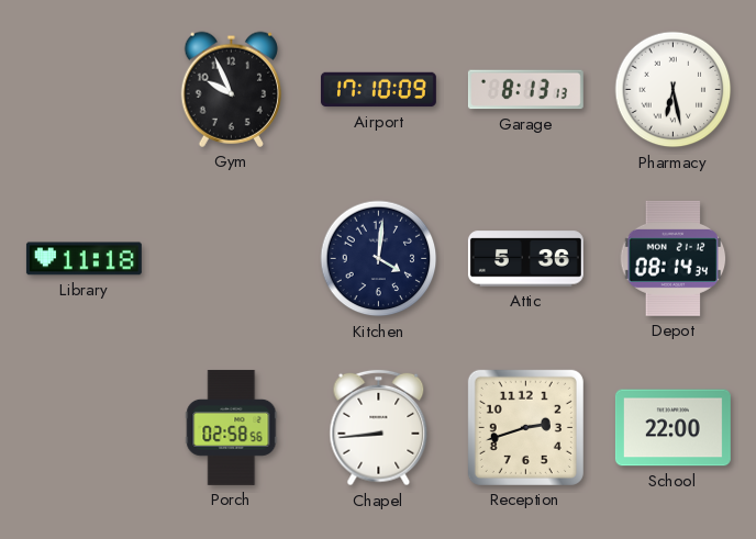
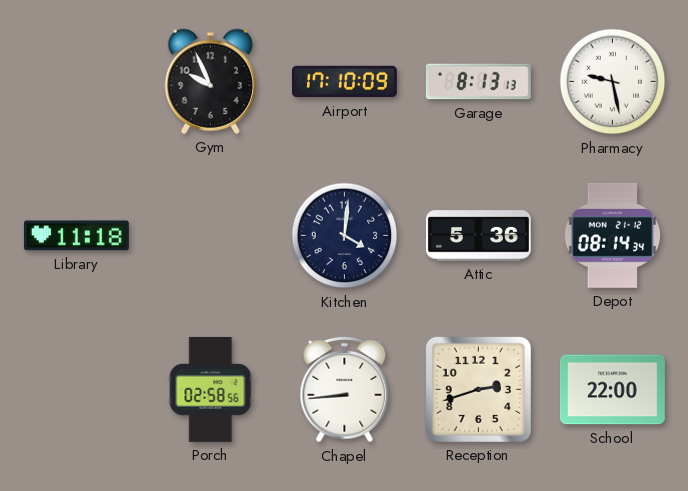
Pharmacy: 6:28 -> 9:28 (613, 82)
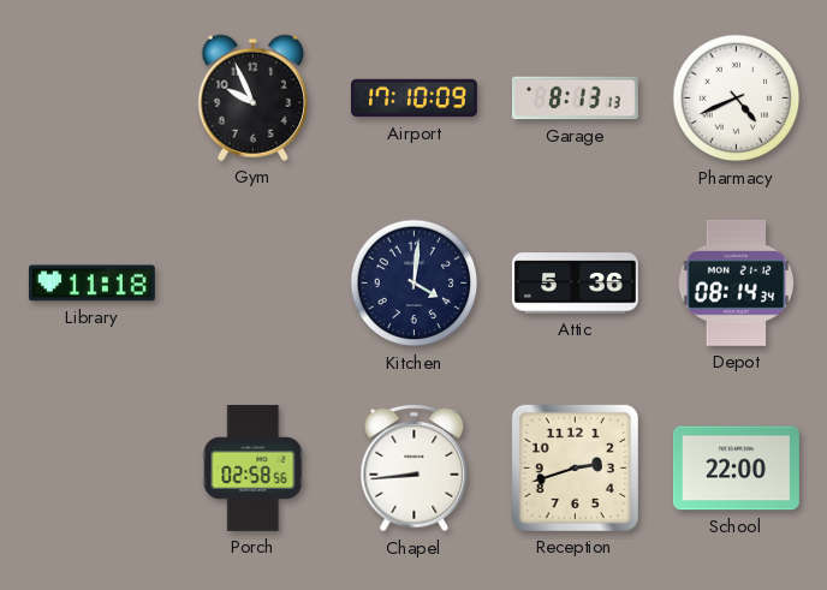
Pharmacy: 9:28 -> 4:41 (737, 99)
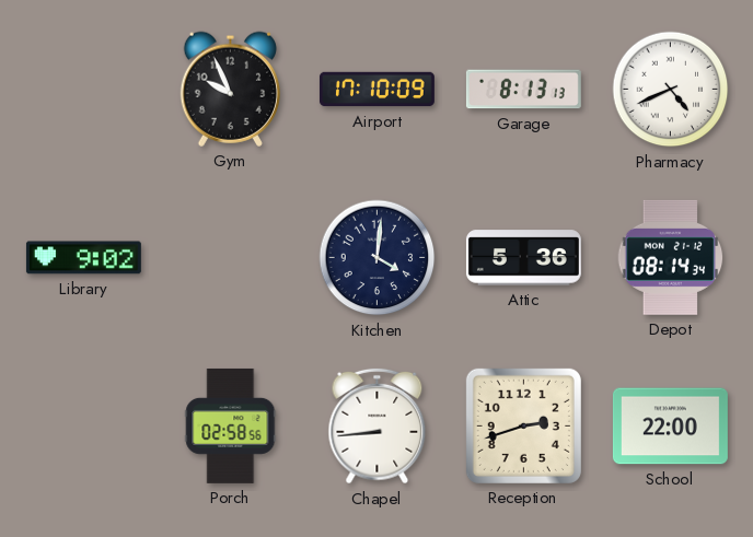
Library: 11:18 -> 9:02 (83, 258)
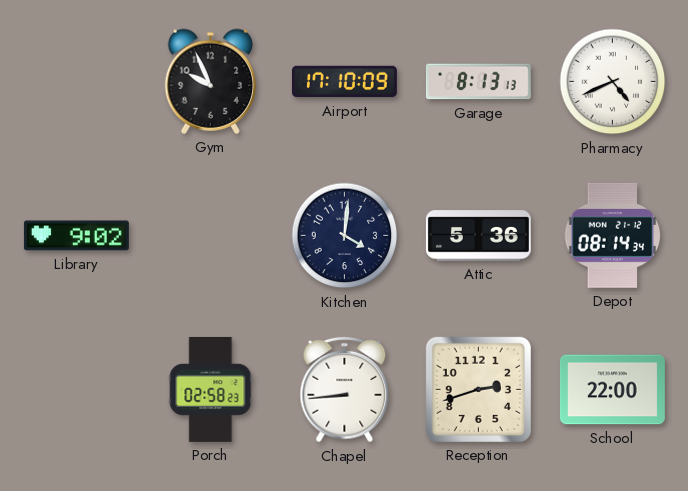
Porch: 02:58:56 -> 02:58:23 (211, 389)
